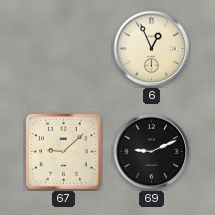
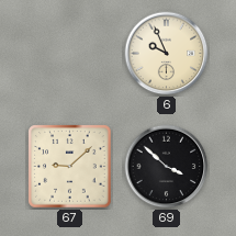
6: 12:56 -> 9:56 (167, 54)
69: 9:11 -> 3:52 (167, 167)
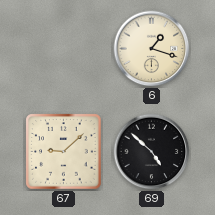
6: 9:56 -> 1:18 (152, 49)
69: 3:52 -> 4:52 (152, 152)
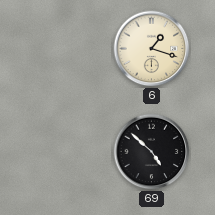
67: 9:08 -> none (64, 152)
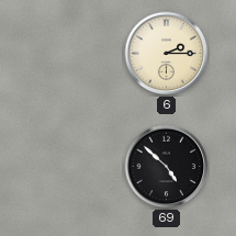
6: 1:18 -> 2:15 (167, 54)
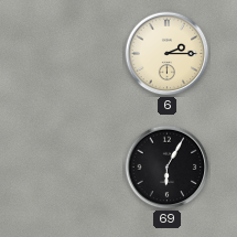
69: 4:52 -> 6:05 (168, 168)
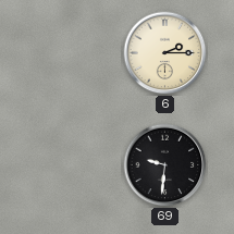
69: 6:05 -> 9:31 (165, 165)
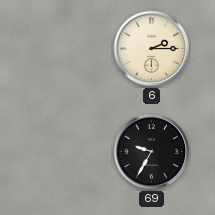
69: 9:31 -> 9:35 (152, 152)
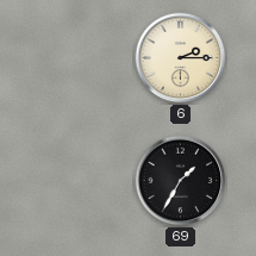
69: 9:35 -> 1:35 (181, 181)
